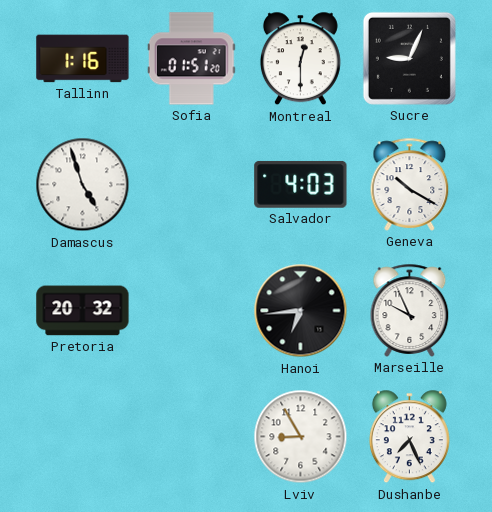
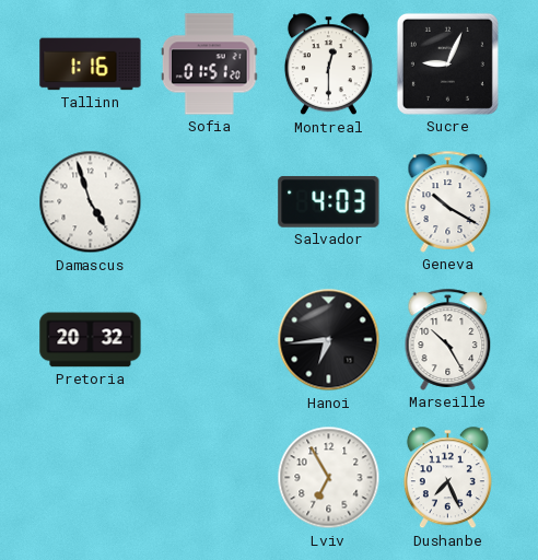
Marseille: 9:56 -> 10:25 (448, 339)
Lviv: 8:55 -> 6:55 (329, 478)
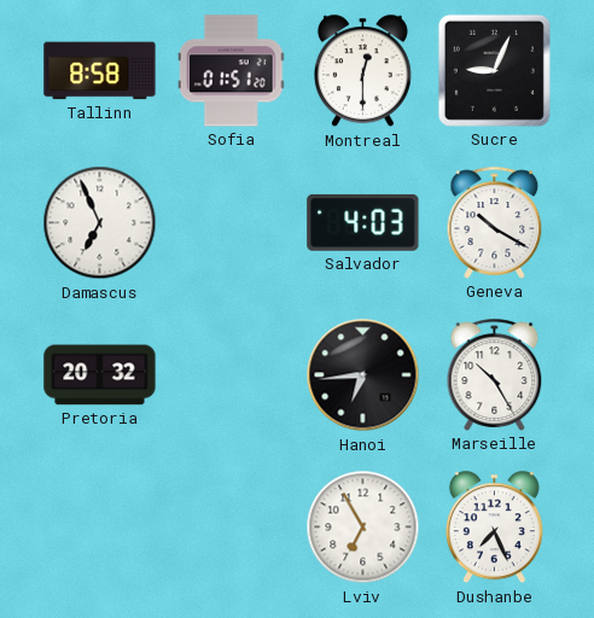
Tallinn: 1:16 -> 8:58 (100, 71)
Damascus: 4:57 -> 6:56 (100, 223)
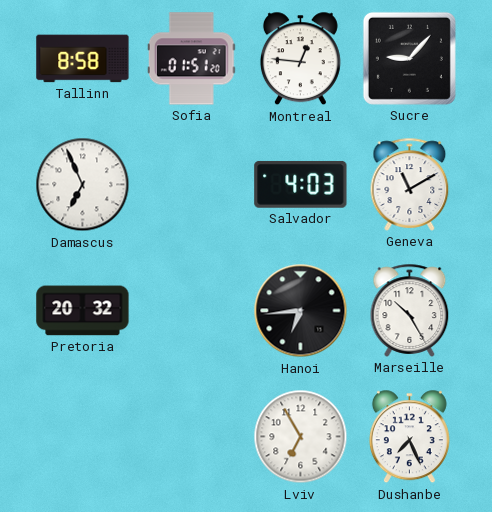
Montreal: 12:30 -> 12:46 (300, 59)
Sucre: 9:04 -> 9:07 (409, 58)
Geneva: 10:20 -> 11:10 (410, 184)
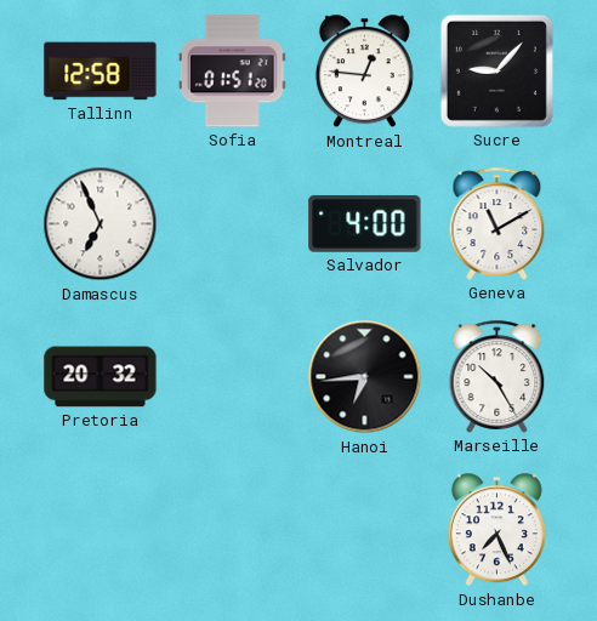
Tallinn: 8:58 -> 12:58 (101, 72)
Salvador: 4:03 -> 4:00 (365, 223)
Lviv: 6:55 -> none (301, 437)
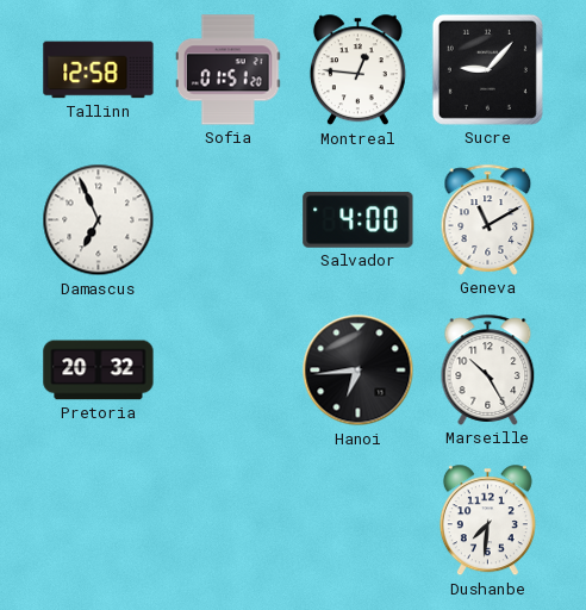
Dushanbe: 7:26 -> 7:31 (487, 521)
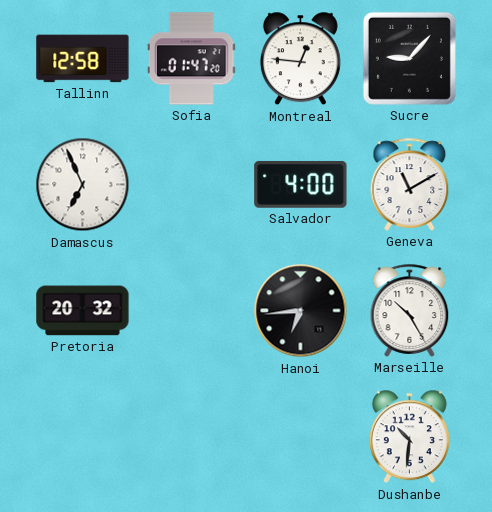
Sofia: 01:51 -> 01:47 (191, 59)
Dushanbe: 7:31 -> 10:31 (409, 437)
